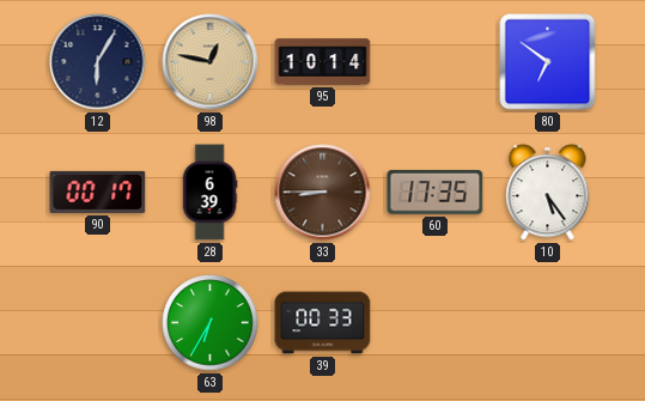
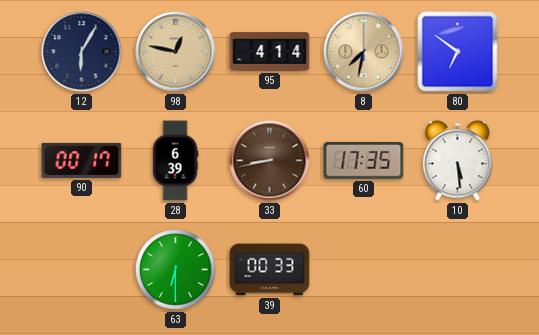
95: 10:14 -> 4:14 (270, 52)
8: none -> 7:32 (364, 52)
33: 8:45 -> 8:43 (270, 161)
10: 5:24 -> 5:29 (458, 161)
63: 6:35 -> 6:30 (176, 270)
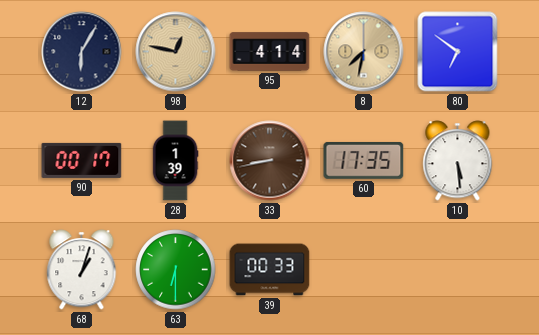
28: 6:39 -> 1:39 (175, 161)
68: none -> 1:03 (82, 270)
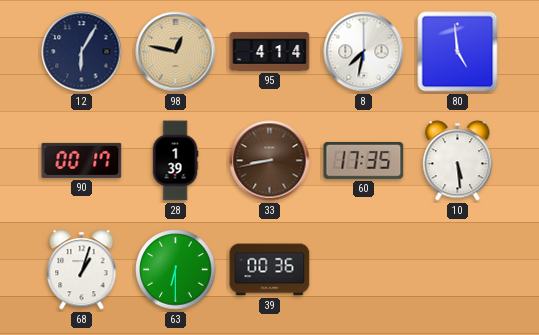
8 dial: champagne -> white (364, 52)
80: 6:51 -> 4:59 (458, 52)
39: 00:33 -> 00:36 (270, 270)
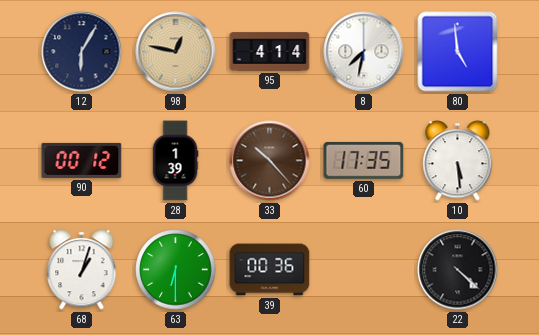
90: 00:17 -> 00:12 (82, 160)
33: 8:43 -> 10:23 (270, 161)
22: none -> 4:22 (458, 270)
